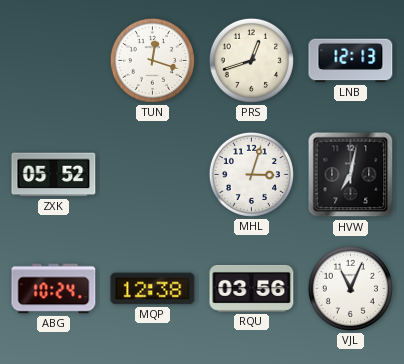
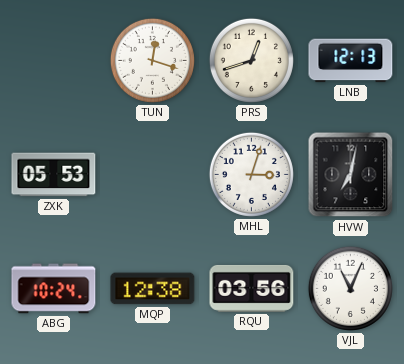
ZXK: 05:52 -> 05:53 (54, 175)
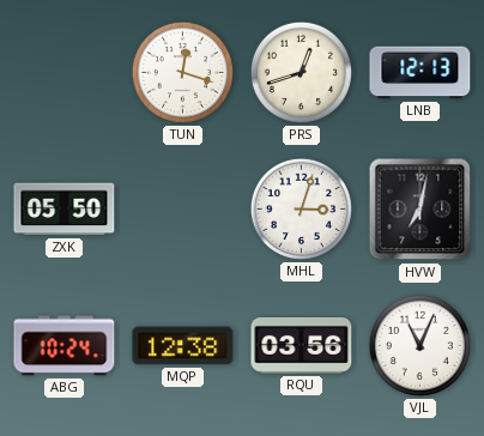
ZXK: 05:53 -> 05:50 (65, 210)
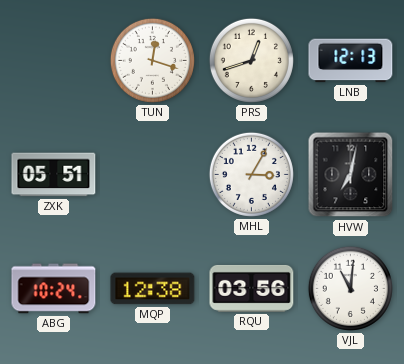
ZXK: 05:50 -> 05:51 (54, 175)
MHL: 3:03 -> 3:05 (251, 174)
VJL: 11:04 -> 11:01 (350, 288)
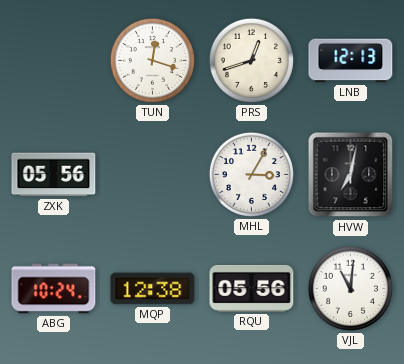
ZXK: 05:51 -> 05:56 (54, 175)
RQU: 03:56 -> 05:56 (252, 288)
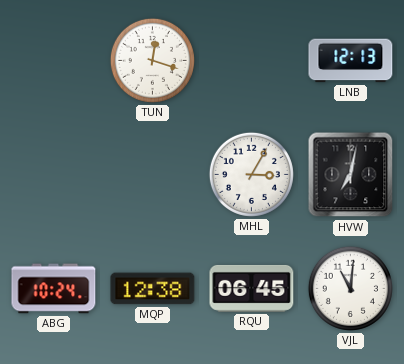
PRS: 12:42 -> none (251, 60)
ZXK: 05:56 -> none (54, 175)
RQU: 05:56 -> 06:45 (252, 288)
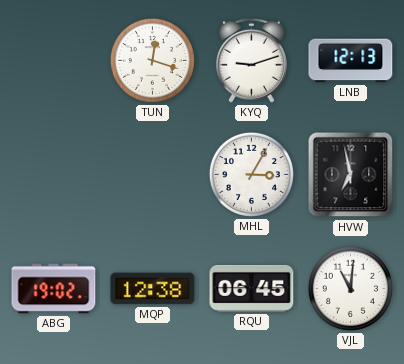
KYQ: none -> 9:12 (251, 60)
HVW: 7:02 -> 6:58 (351, 175)
ABG: 10:24 -> 19:02 (54, 289)
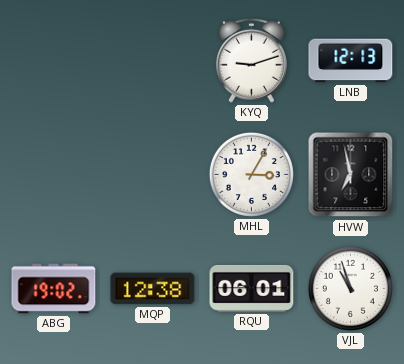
TUN: 12:18 -> none (152, 60)
RQU: 06:45 -> 06:01 (252, 288)
VJL: 11:01 -> 10:57 (350, 288)
